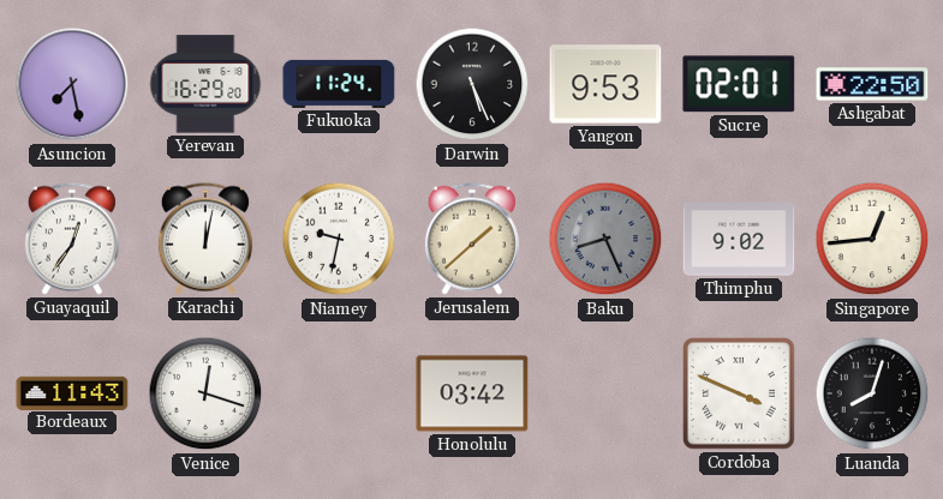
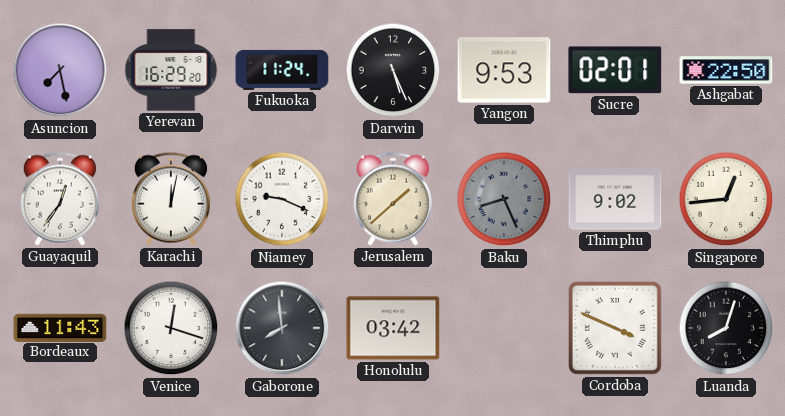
Niamey: 9:32 -> 9:19 (282, 199)
Gaborone: none -> 7:59 (282, 328)
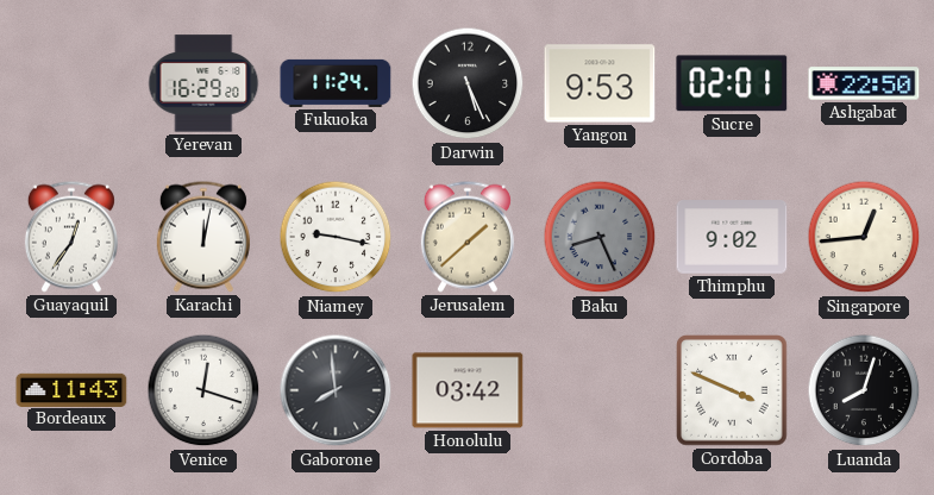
Asuncion: 7:28 -> none (60, 70)
Niamey: 9:19 -> 9:17 (336, 237)
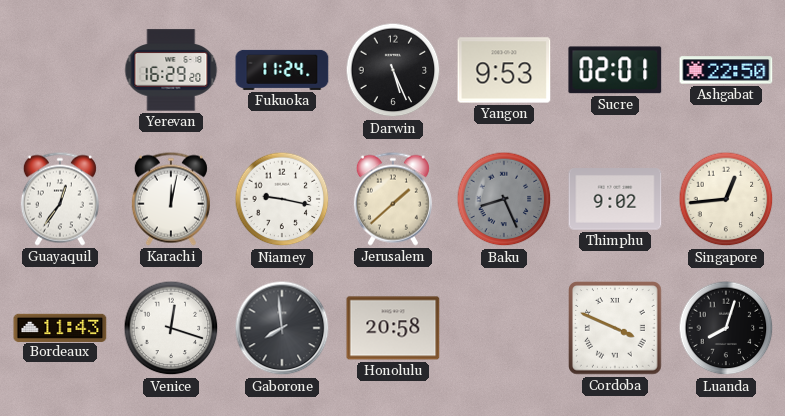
Honolulu: 03:42 -> 20:58 (393, 328)
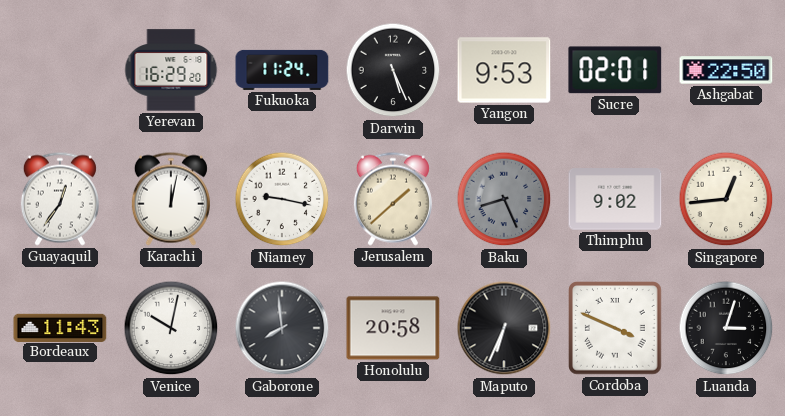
Venice: 12:18 -> 10:02 (171, 328)
Maputo: none -> 6:34 (504, 328)
Luanda: 8:03 -> 3:03 (726, 328)
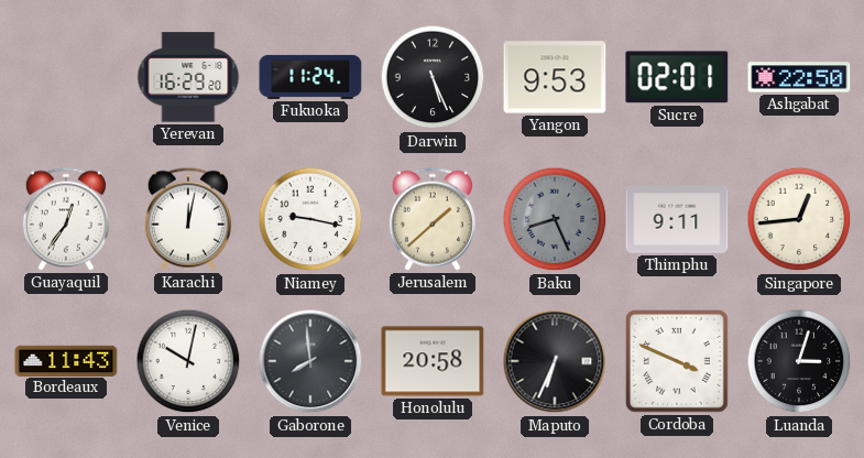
Thimphu: 9:02 -> 9:11 (677, 219)
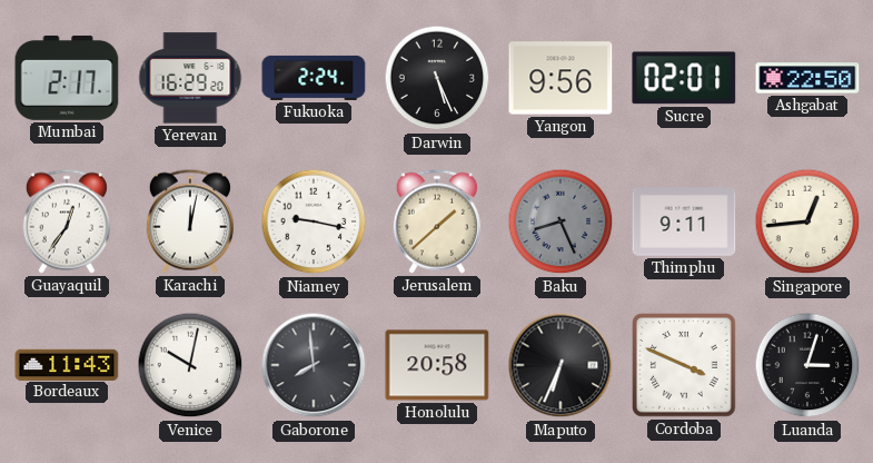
Mumbai: none -> 2:17 (67, 78)
Fukuoka: 11:24 -> 2:24 (314, 78)
Yangon: 9:53 -> 9:56 (560, 78)
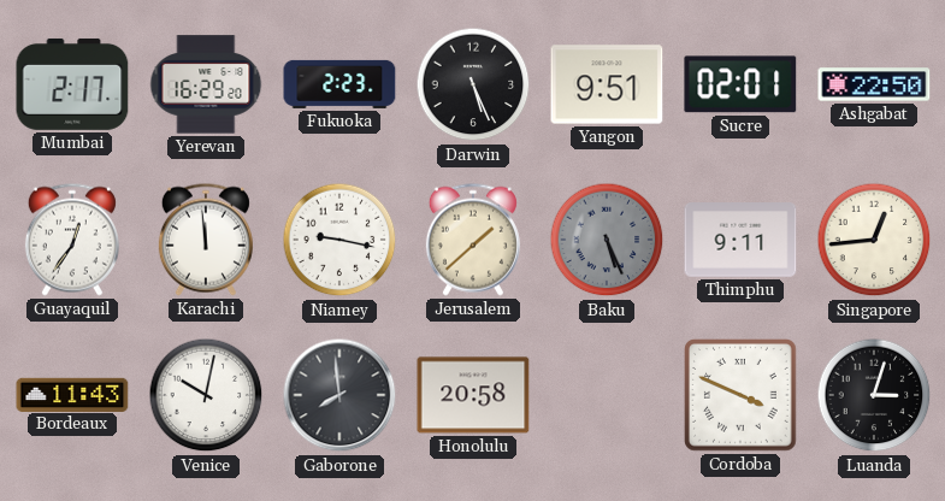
Fukuoka: 2:24 -> 2:23 (339, 84)
Yangon: 9:56 -> 9:51 (607, 84)
Karachi: 12:02 -> 11:59 (206, 240)
Baku: 8:26 -> 5:26 (607, 240)
Maputo: 6:34 -> none (560, 365)
